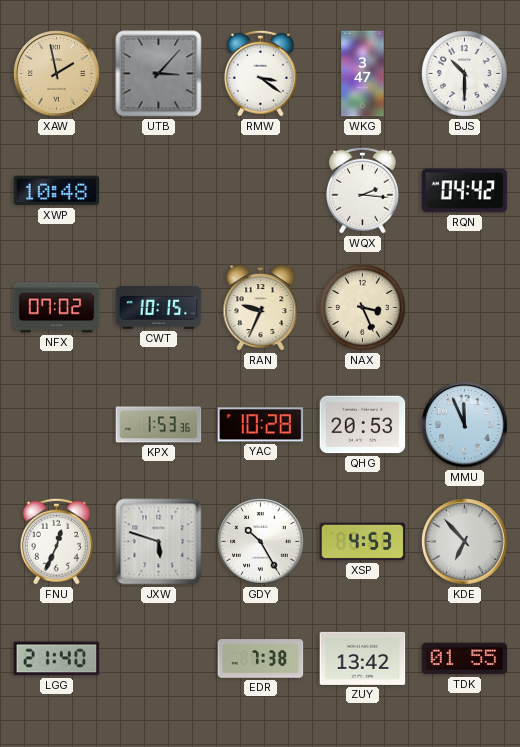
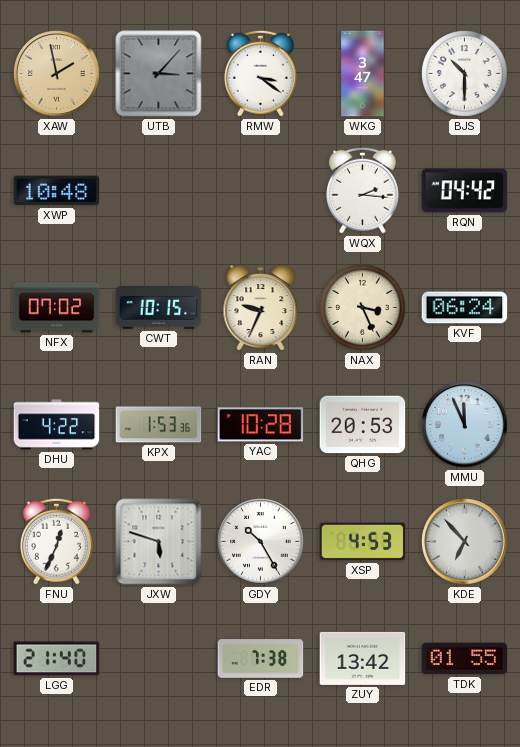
KVF: none -> 06:24 (465, 308)
DHU: none -> 4:22 (57, 425)
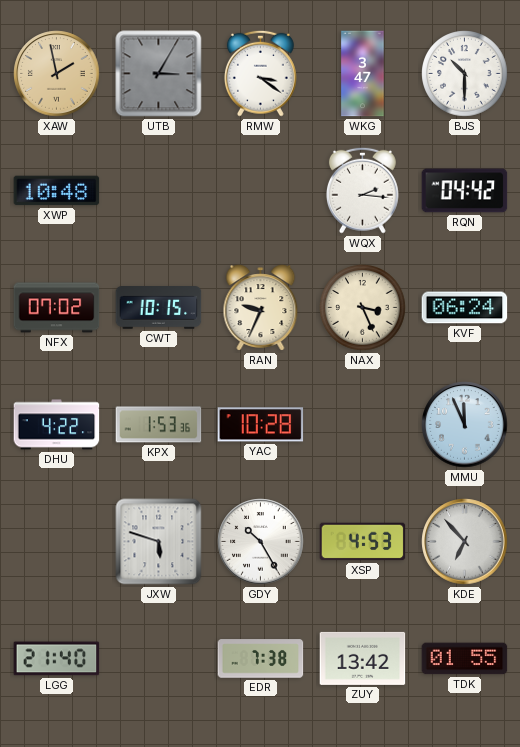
UTB: 3:07 -> 3:05 (159, 74)
QHG: 20:53 -> none (363, 425)
FNU: 12:34 -> none (56, 541)
